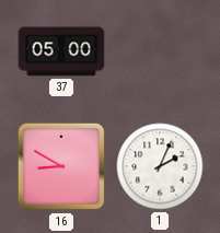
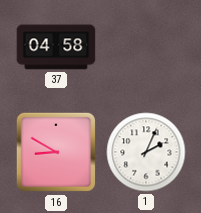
37: 05:00 -> 04:58 (56, 47)
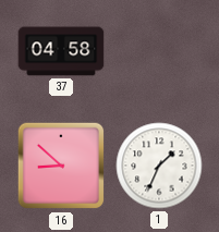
16: 8:50 -> 8:52 (61, 166)
1: 2:04 -> 1:34 (159, 166)
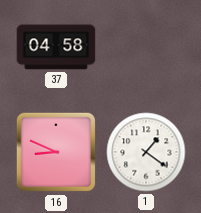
16: 8:52 -> 8:49 (56, 152)
1: 1:34 -> 1:21 (146, 152)
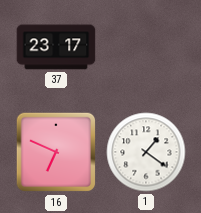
37: 04:58 -> 23:17 (56, 47)
16: 8:49 -> 6:49 (56, 152)
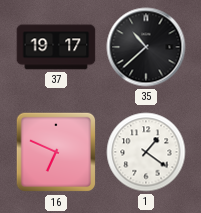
37: 23:17 -> 19:17 (56, 47)
35: none -> 10:38 (146, 47)
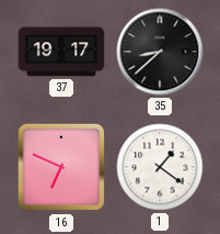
35: 10:38 -> 8:38 (160, 52)
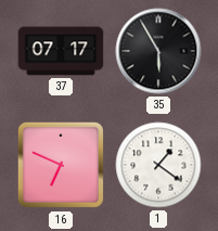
37: 19:17 -> 07:17 (61, 51)
35: 8:38 -> 5:55 (158, 51)
